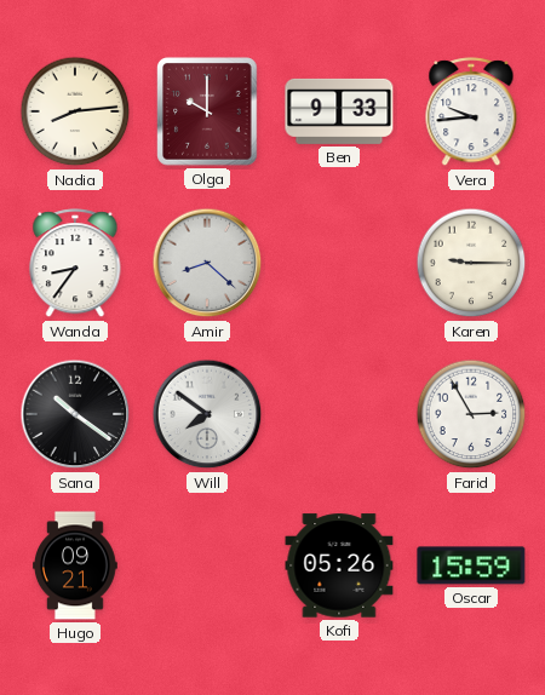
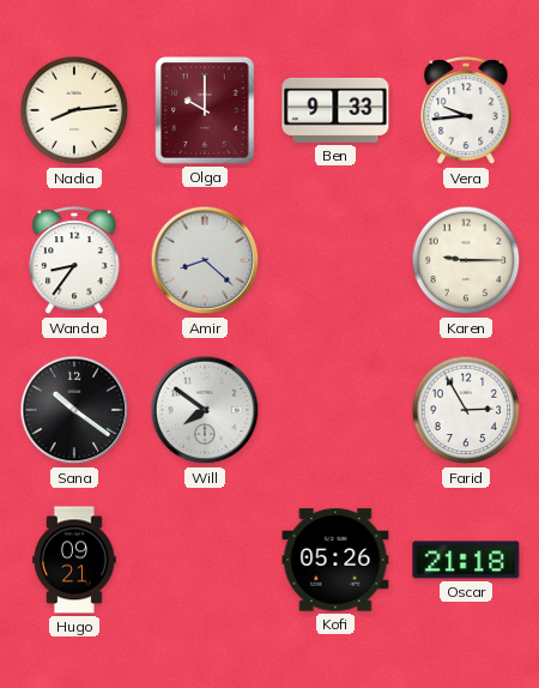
Oscar: 15:59 -> 21:18 (466, 560)
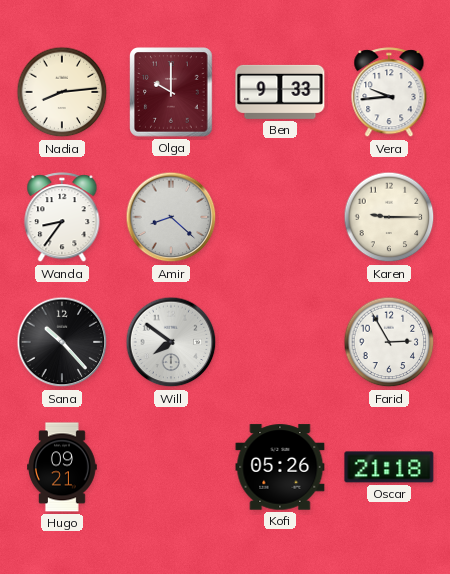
Sana: 10:21 -> 10:23 (62, 342)
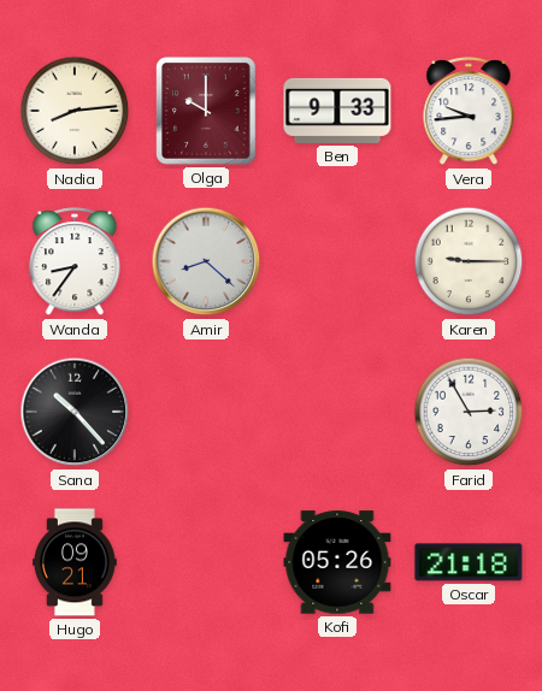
Will: 7:51 -> none (171, 342)
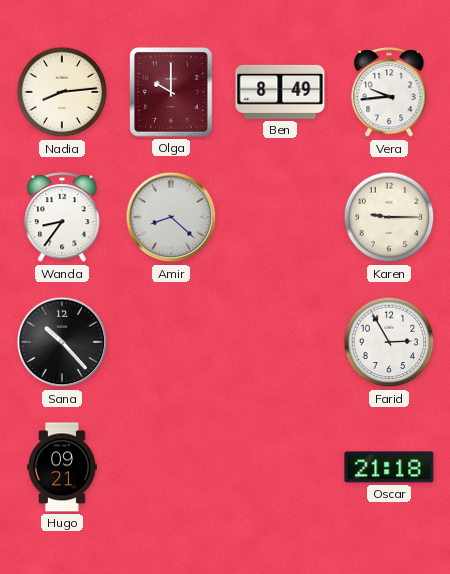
Ben: 9:33 -> 8:49 (280, 92)
Kofi: 05:26 -> none (337, 562)
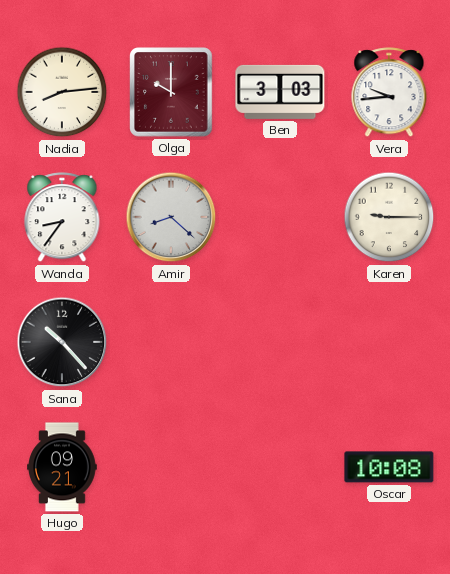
Ben: 8:49 -> 3:03 (280, 92)
Farid: 2:55 -> none (389, 342)
Oscar: 21:18 -> 10:08 (389, 467)
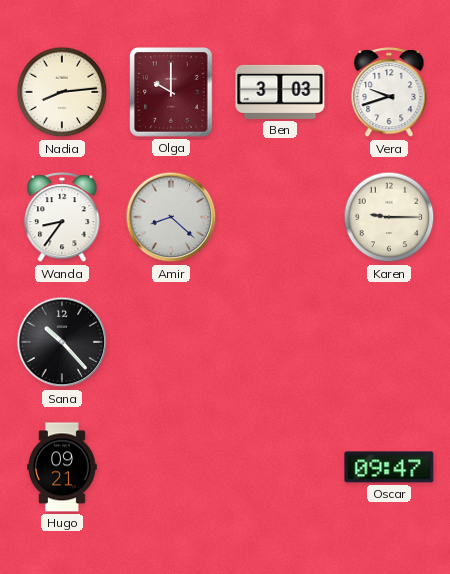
Vera: 9:44 -> 9:42 (389, 93)
Oscar: 10:08 -> 09:47 (389, 467)
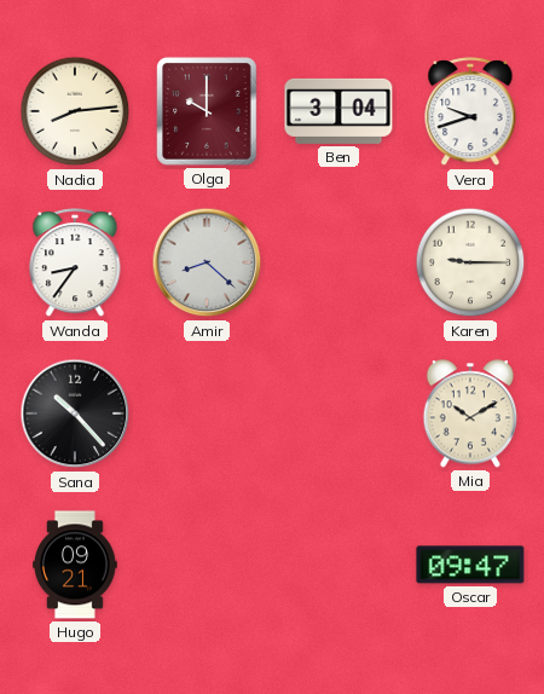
Ben: 3:03 -> 3:04 (338, 111)
Mia: none -> 10:10 (470, 413)
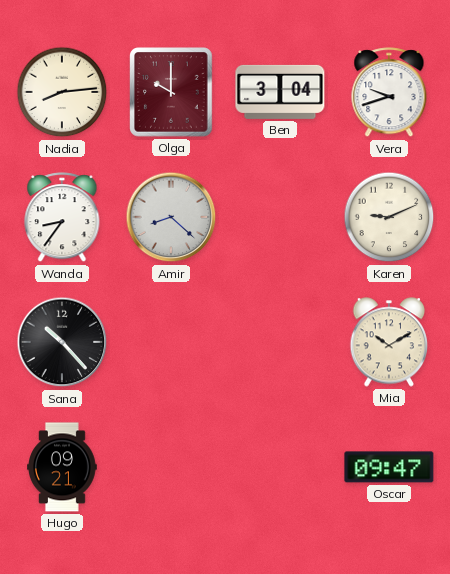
Karen: 9:15 -> 9:11 (389, 217)
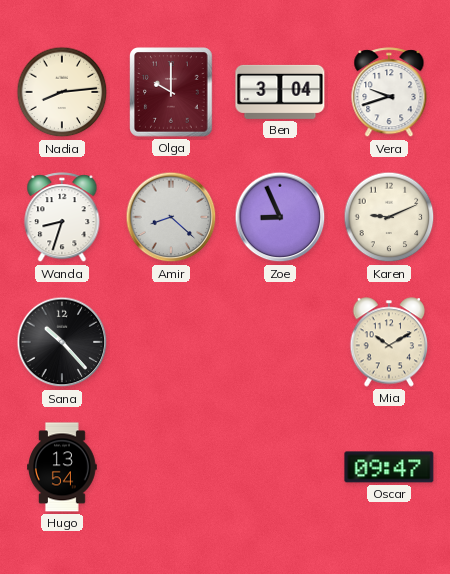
Wanda: 8:36 -> 8:33 (62, 218)
Zoe: none -> 8:56 (280, 217)
Hugo: 09:21 -> 13:54 (63, 467)
